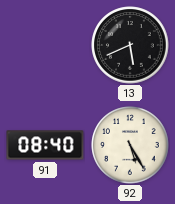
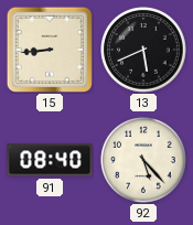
15: none -> 8:44 (49, 49)
92: 5:25 -> 5:23 (143, 160)
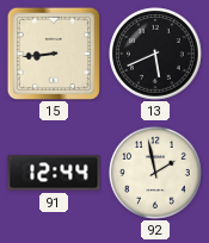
91: 08:40 -> 12:44 (54, 173)
92: 5:23 -> 1:58 (155, 173)
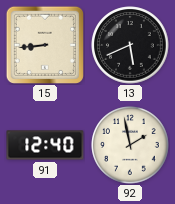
91: 12:44 -> 12:40 (45, 145)
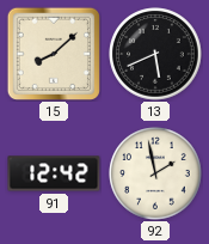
15: 8:44 -> 8:08 (53, 53)
91: 12:40 -> 12:42 (54, 173)
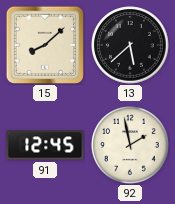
13: 5:41 -> 5:38 (130, 45)
91: 12:42 -> 12:45 (45, 145)
